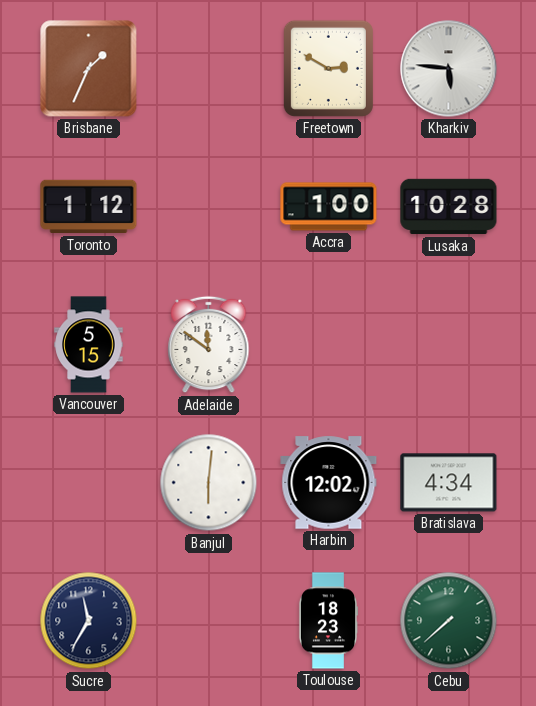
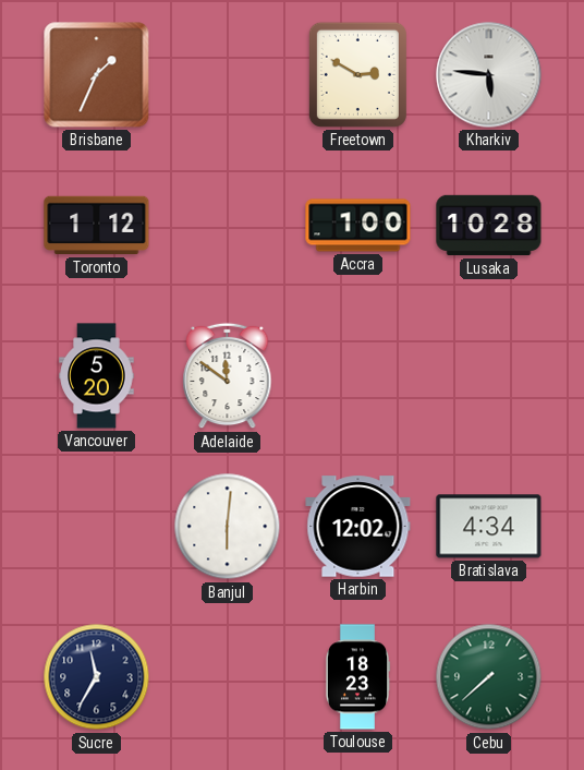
Vancouver: 5:15 -> 5:20 (97, 376)
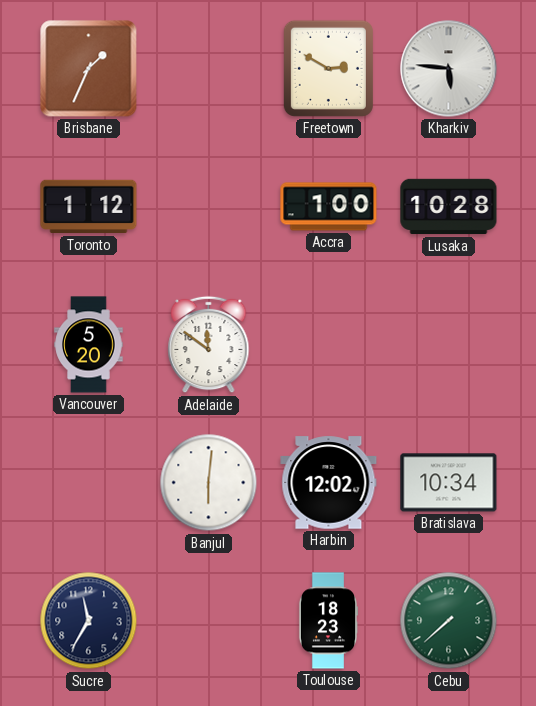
Bratislava: 4:34 -> 10:34 (449, 483)
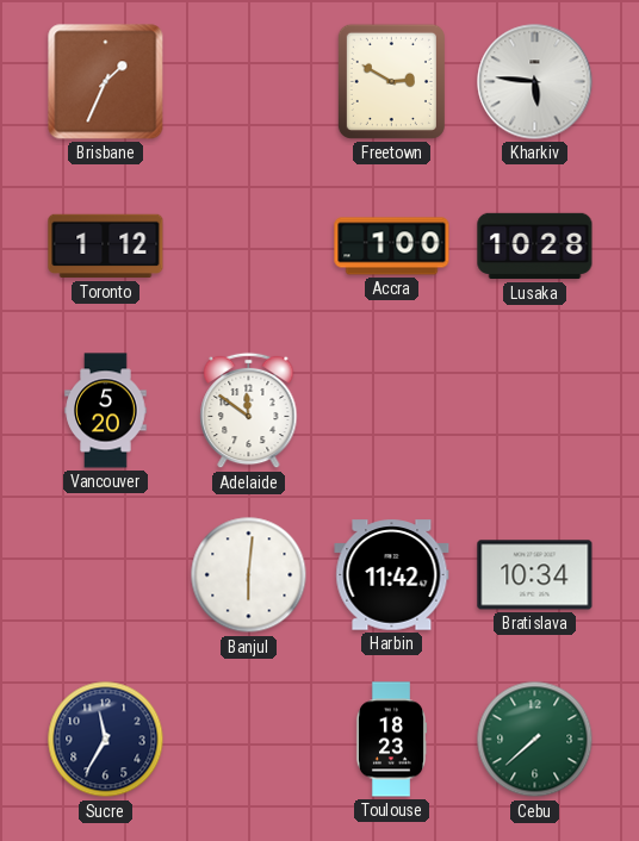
Harbin: 12:02 -> 11:42 (392, 575)
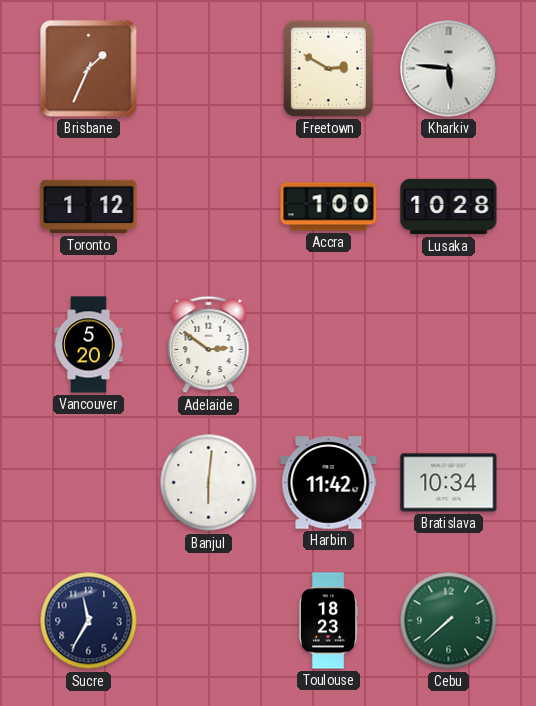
Adelaide: 11:51 -> 2:51 (209, 345)
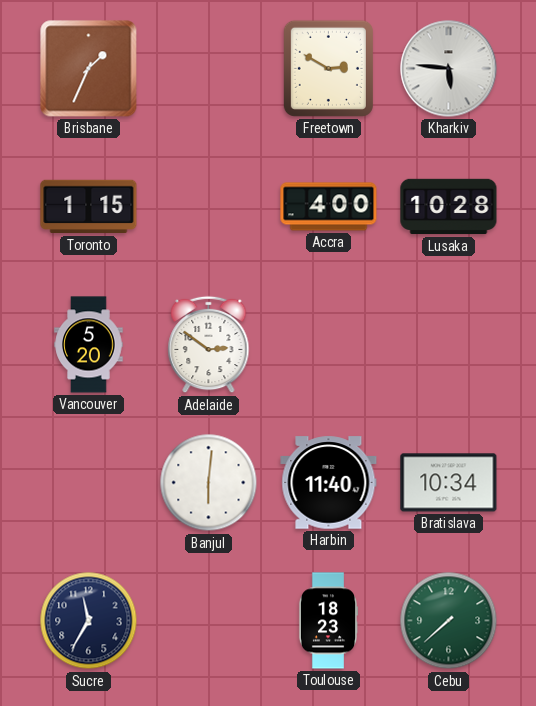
Toronto: 1:12 -> 1:15 (89, 207)
Accra: 1:00 -> 4:00 (329, 207)
Harbin: 11:42 -> 11:40 (329, 483)
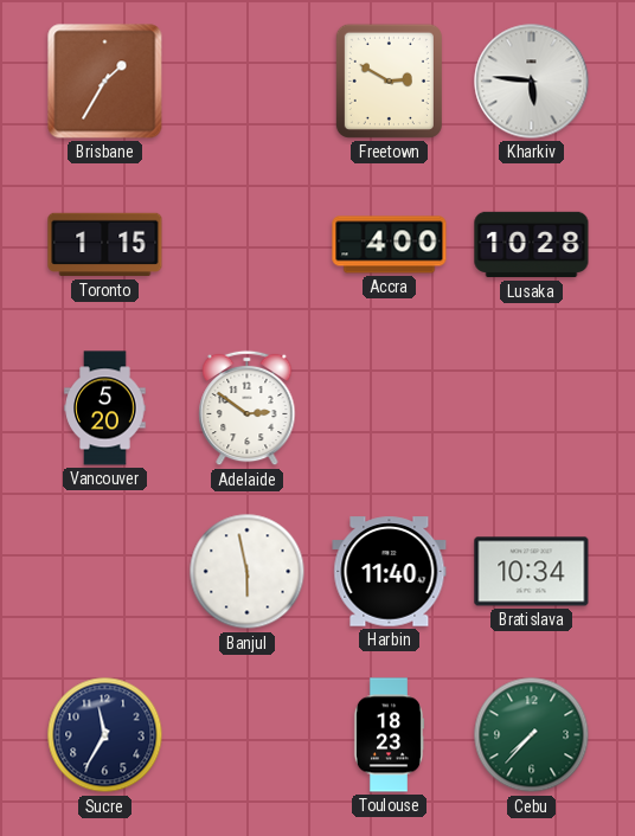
Brisbane: 1:34 -> 1:35 (105, 82)
Banjul: 6:01 -> 5:58 (248, 572)
Cebu: 7:38 -> 7:37 (532, 735)
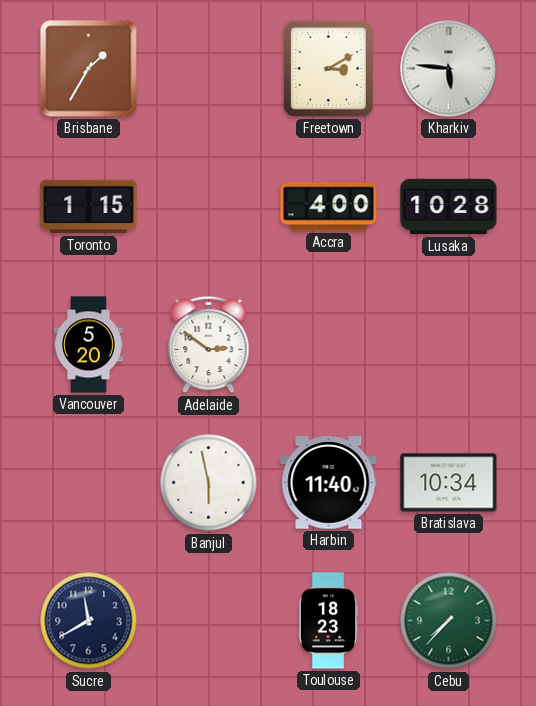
Freetown: 2:50 -> 3:10 (328, 68)
Sucre: 11:35 -> 11:40 (89, 621)
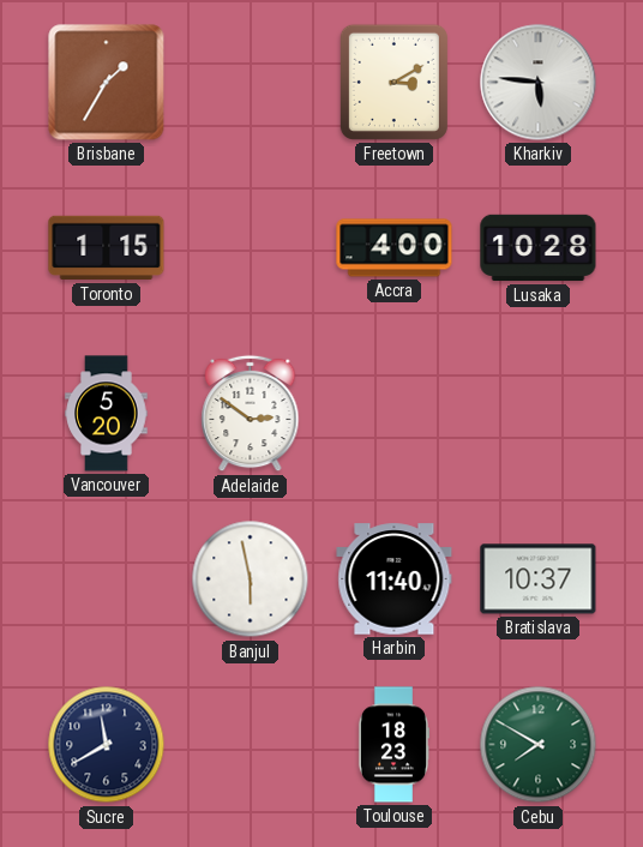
Bratislava: 10:34 -> 10:37 (539, 579)
Cebu: 7:37 -> 7:50 (539, 745)
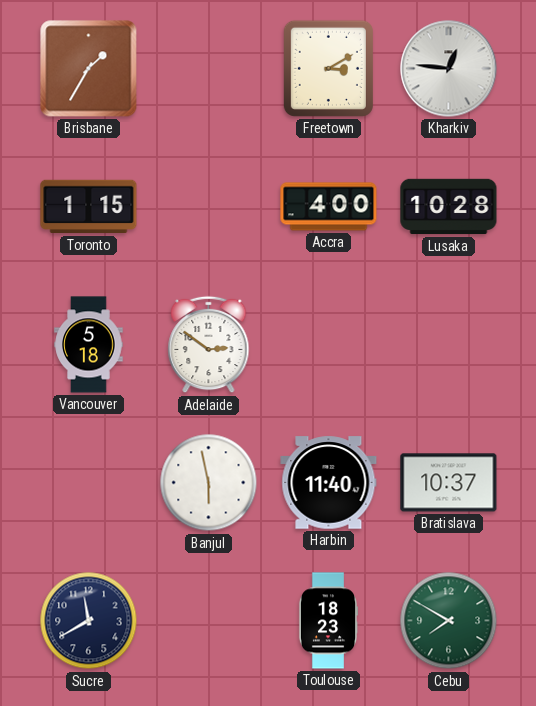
Kharkiv: 5:46 -> 12:46 (449, 69)
Vancouver: 5:20 -> 5:18 (89, 345)
